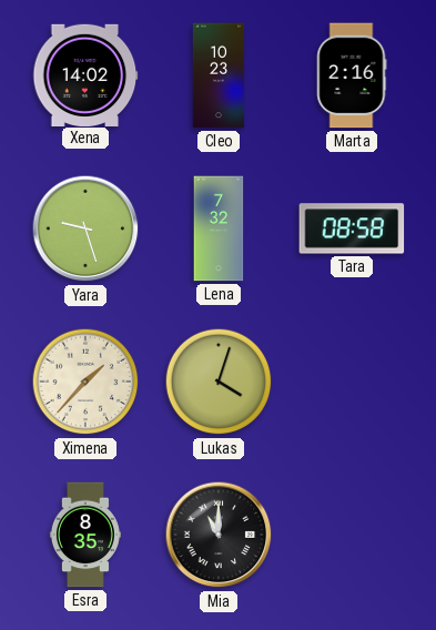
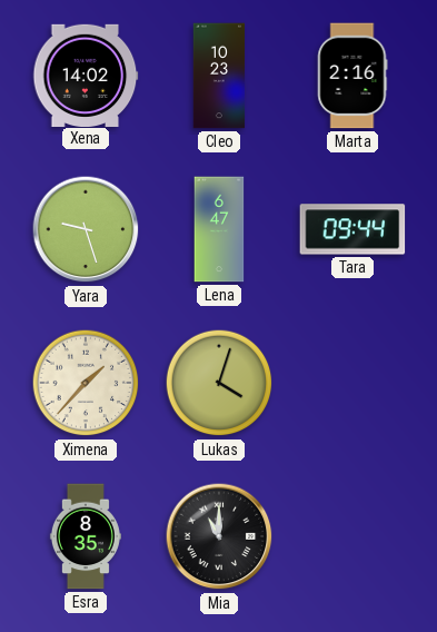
Lena: 7:32 -> 6:47 (219, 229)
Tara: 08:58 -> 09:44 (352, 229)
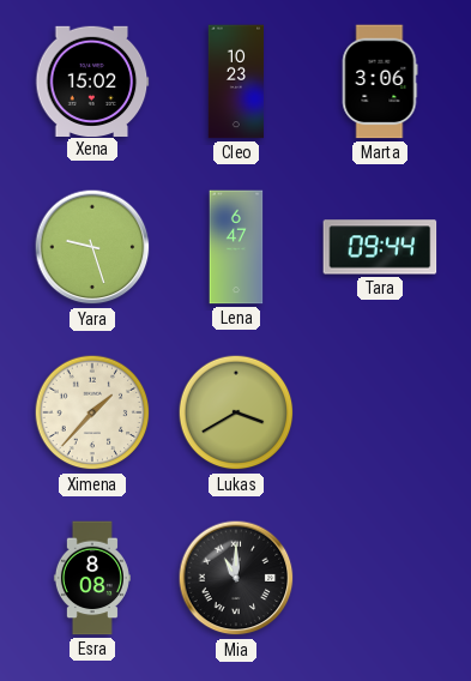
Xena: 14:02 -> 15:02 (92, 80)
Marta: 2:16 -> 3:06 (380, 82)
Lukas: 4:03 -> 3:40 (236, 412)
Esra: 8:35 -> 8:08 (92, 578)
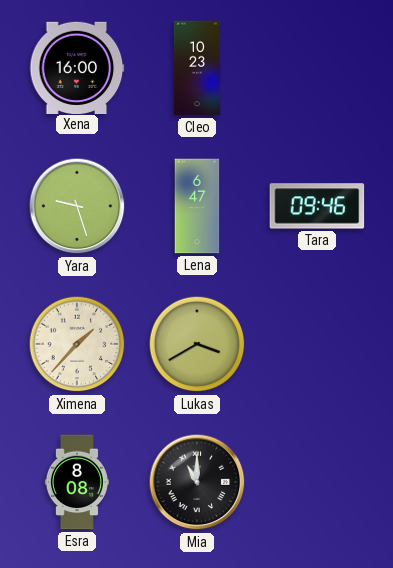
Xena: 15:02 -> 16:00 (77, 67)
Marta: 3:06 -> none (380, 82)
Tara: 09:44 -> 09:46 (317, 206)
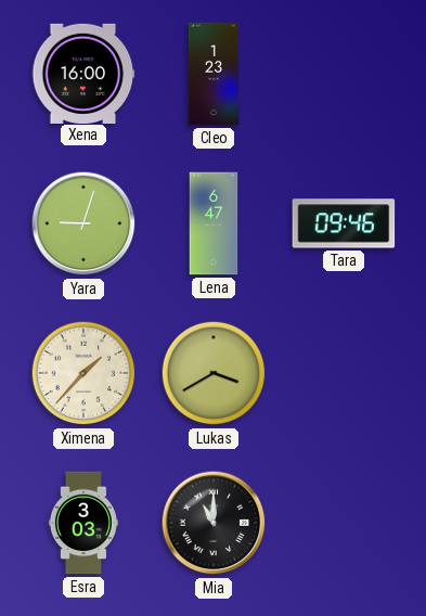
Cleo: 10:23 -> 1:23 (214, 74)
Yara: 9:27 -> 9:03 (83, 223)
Esra: 8:08 -> 3:03 (83, 523)
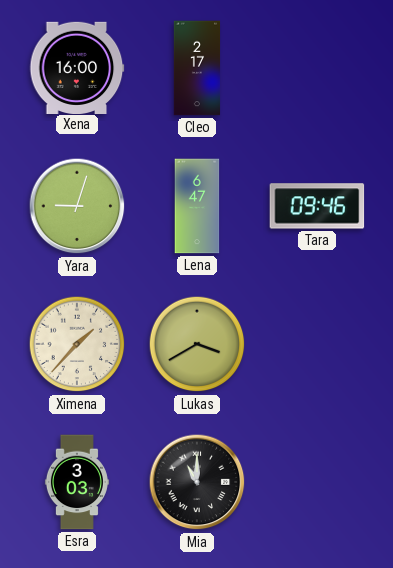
Cleo: 1:23 -> 2:17 (197, 68)
